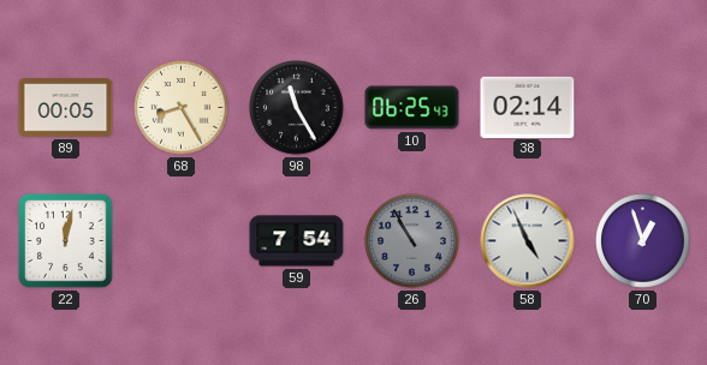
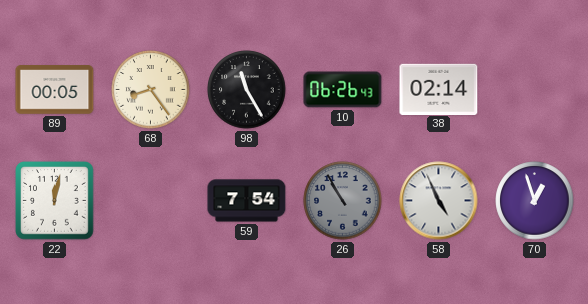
68: 8:25 -> 8:24 (151, 90)
10: 06:25 -> 06:26 (343, 90)
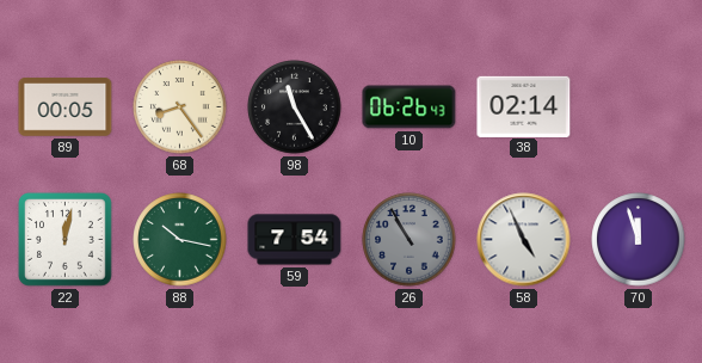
88: none -> 10:17 (180, 240)
70: 12:57 -> 11:57 (639, 240)
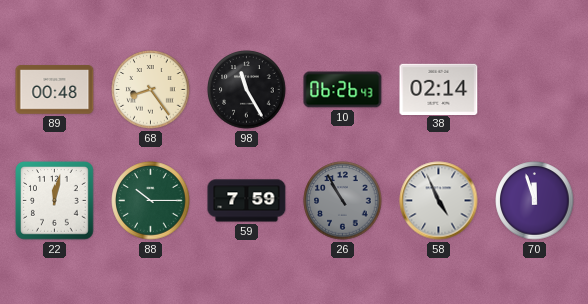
89: 00:05 -> 00:48 (55, 90)
88: 10:17 -> 10:15 (151, 201)
59: 7:54 -> 7:59 (247, 201)
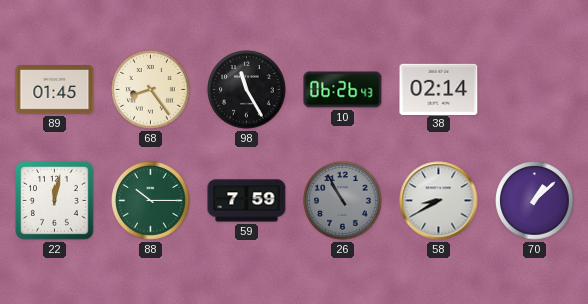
89: 00:48 -> 01:45 (55, 90)
58: 4:56 -> 8:40 (439, 201)
70: 11:57 -> 1:08 (535, 201)
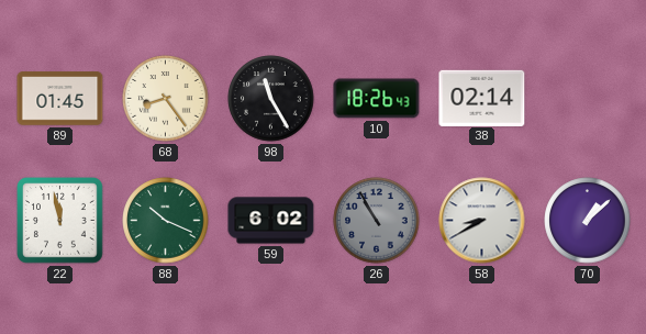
10: 06:26 -> 18:26 (377, 99)
22: 12:02 -> 11:58 (60, 221)
88: 10:15 -> 10:19 (166, 221)
59: 7:59 -> 6:02 (271, 221)
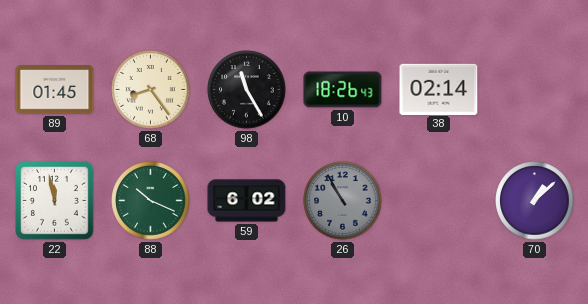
58: 8:40 -> none (482, 221)
